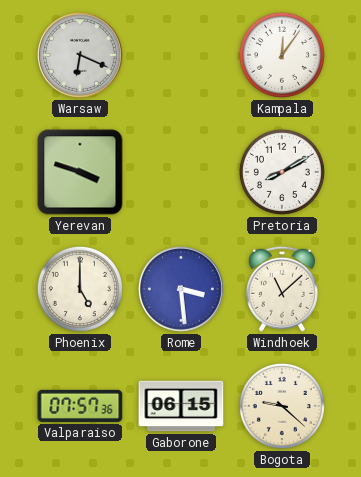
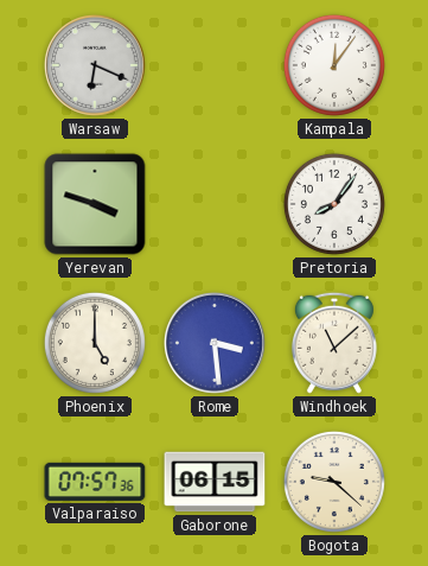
Pretoria: 8:10 -> 8:06 (334, 204)
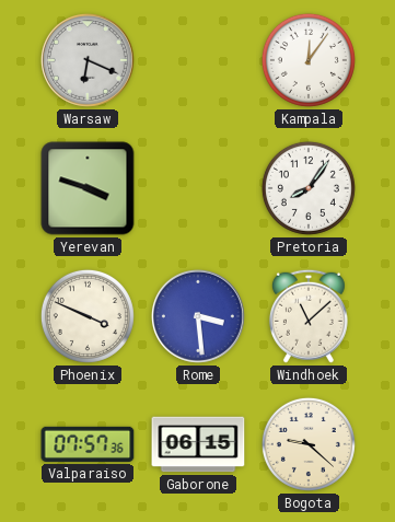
Phoenix: 5:00 -> 3:49 (88, 316)
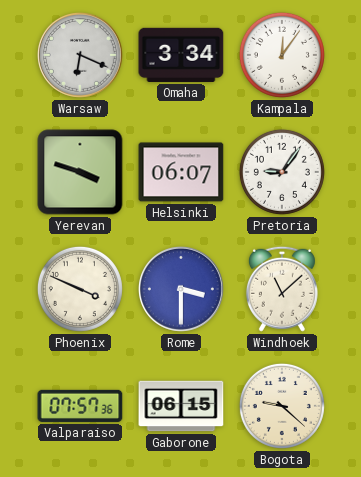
Omaha: none -> 3:34 (181, 55)
Helsinki: none -> 06:07 (181, 172)
Pretoria: 8:06 -> 9:06 (282, 172)
Rome: 3:29 -> 3:30 (181, 289)
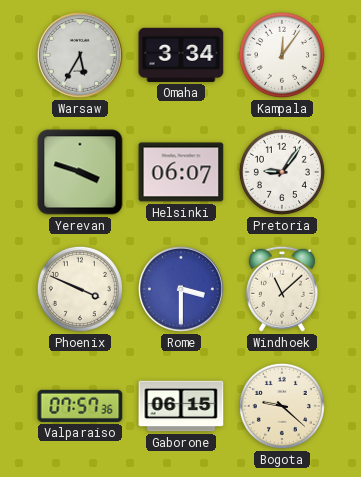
Warsaw: 6:19 -> 5:35 (80, 55)
